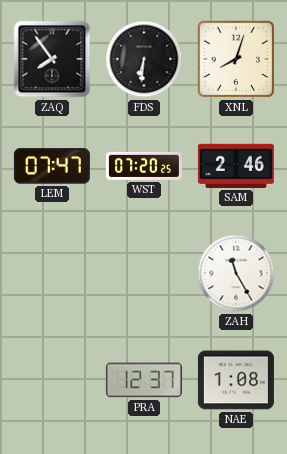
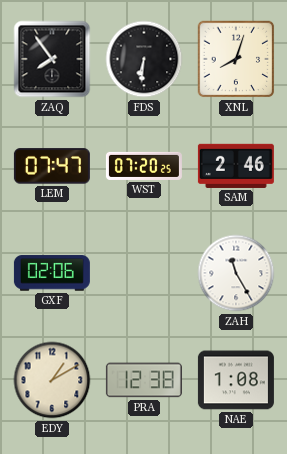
GXF: none -> 02:06 (52, 273)
EDY: none -> 1:10 (52, 380)
PRA: 12:37 -> 12:38 (144, 380)
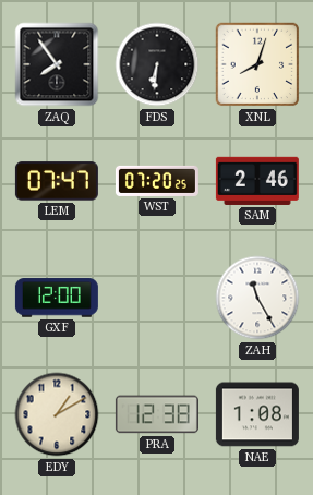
GXF: 02:06 -> 12:00 (57, 298)
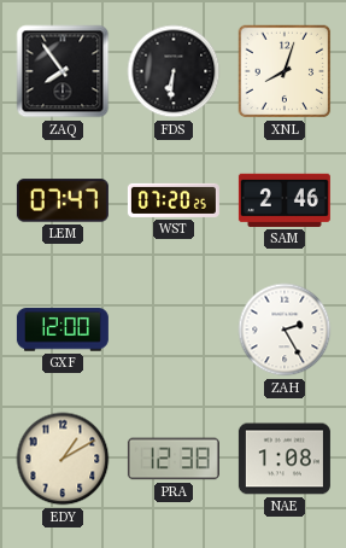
ZAH: 11:25 -> 2:25 (285, 330)
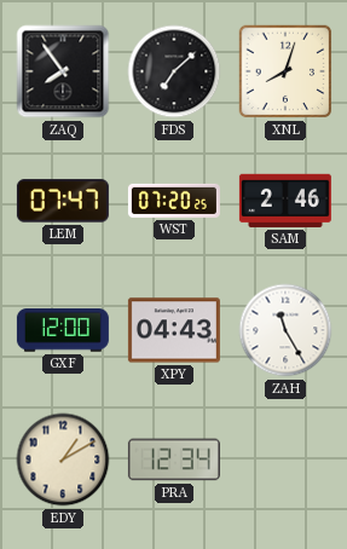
FDS: 6:31 -> 7:08 (174, 71)
XPY: none -> 04:43 (174, 330)
ZAH: 2:25 -> 11:25 (285, 330)
PRA: 12:38 -> 12:34 (174, 460)
NAE: 1:08 -> none (285, 459)
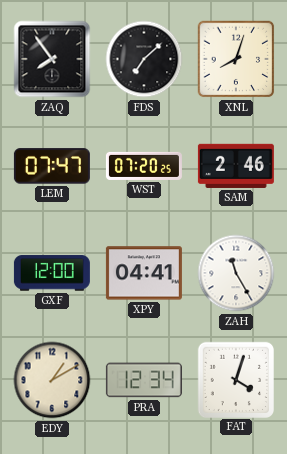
XPY: 04:43 -> 04:41 (144, 273)
FAT: none -> 4:03 (235, 379)
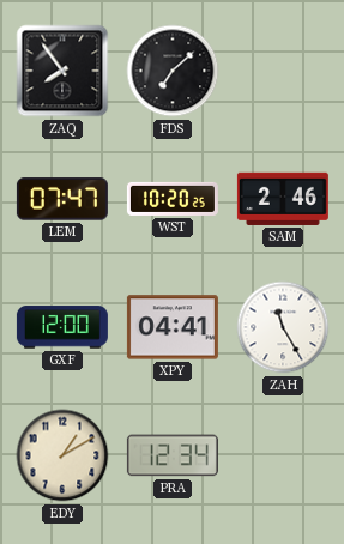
XNL: 8:03 -> none (236, 59)
WST: 07:20 -> 10:20 (173, 199)
FAT: 4:03 -> none (235, 379)
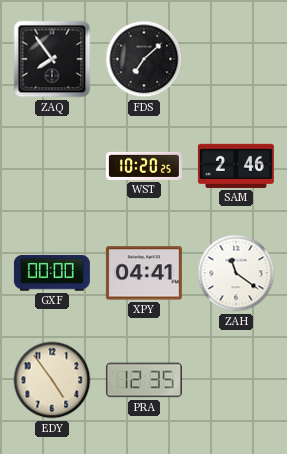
LEM: 07:47 -> none (62, 199)
GXF: 12:00 -> 00:00 (52, 273)
ZAH: 11:25 -> 11:21 (236, 273)
EDY: 1:10 -> 4:54 (52, 380)
PRA: 12:34 -> 12:35 (144, 380)
